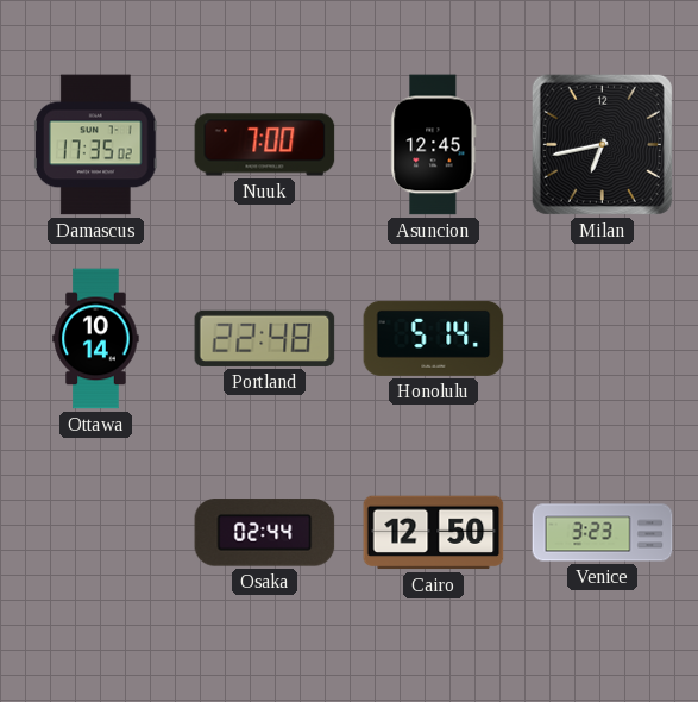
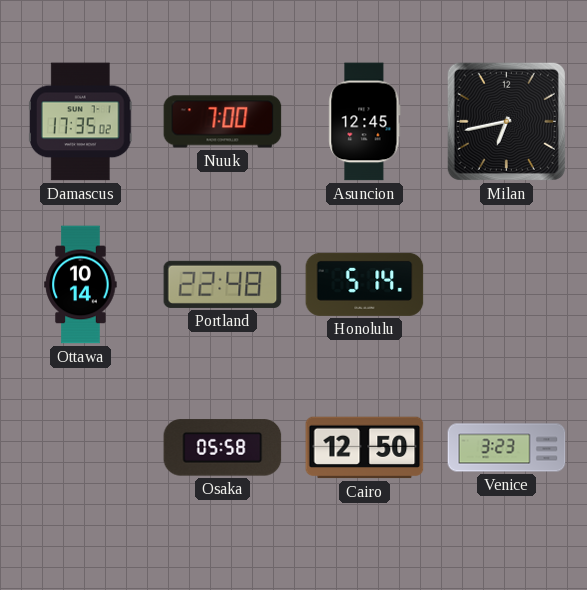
Osaka: 02:44 -> 05:58 (223, 448)
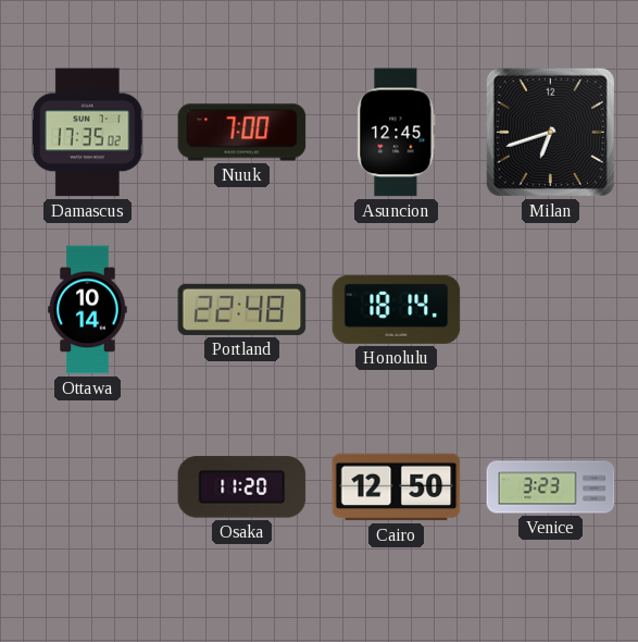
Milan: 6:43 -> 6:42 (550, 132)
Honolulu: 5:14 -> 18:14 (397, 309)
Osaka: 05:58 -> 11:20 (242, 487)
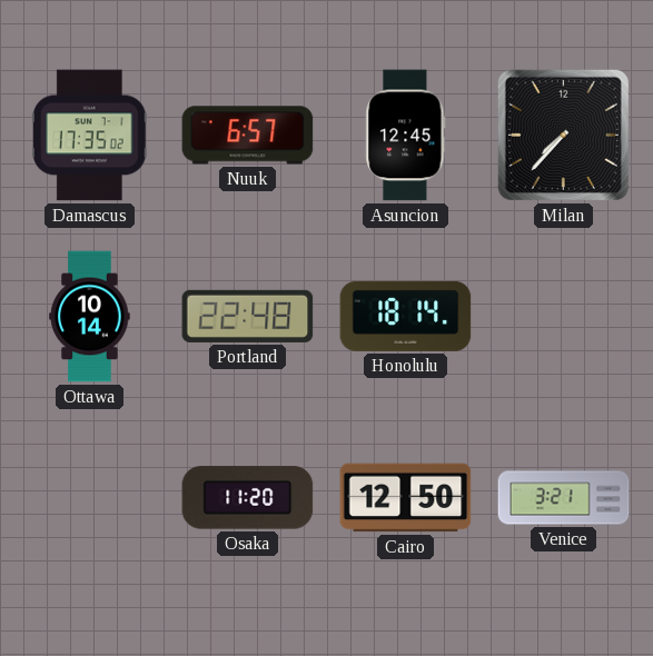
Nuuk: 7:00 -> 6:57 (248, 136)
Milan: 6:42 -> 7:37 (563, 135)
Venice: 3:23 -> 3:21 (564, 498)
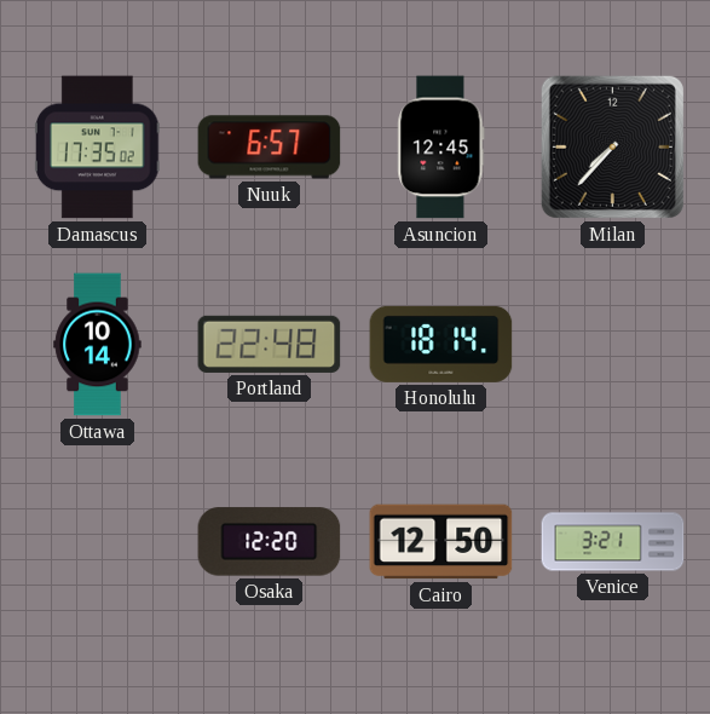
Osaka: 11:20 -> 12:20 (270, 542)
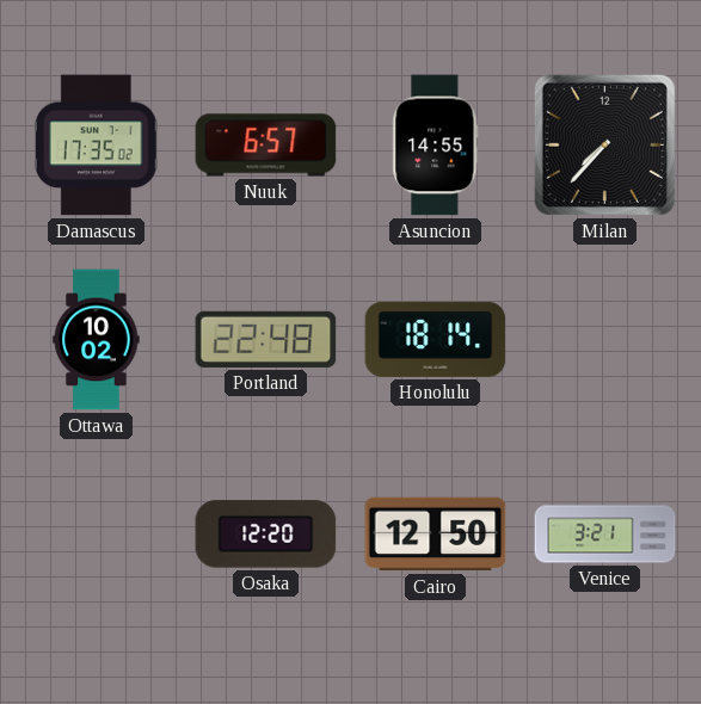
Asuncion: 12:45 -> 14:55 (436, 146)
Ottawa: 10:14 -> 10:02 (97, 340)
